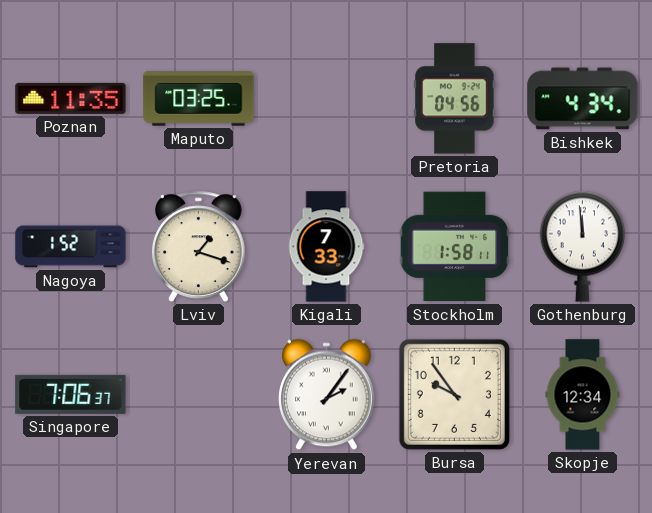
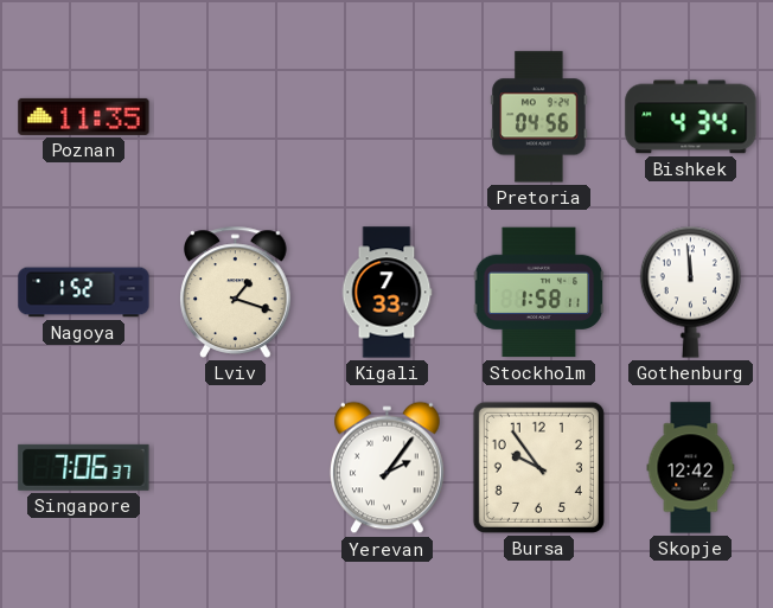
Maputo: 03:25 -> none (199, 99)
Skopje: 12:34 -> 12:42 (691, 468)
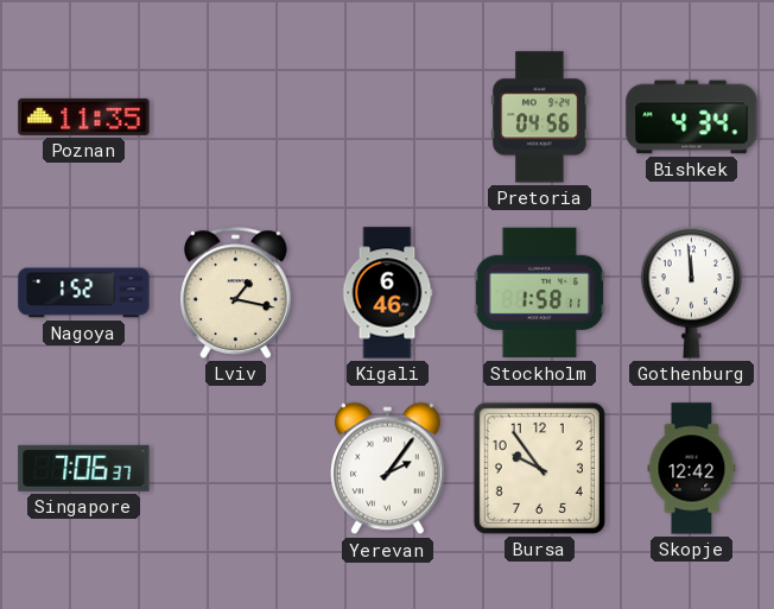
Lviv: 1:18 -> 1:17 (236, 292)
Kigali: 7:33 -> 6:46 (387, 293)
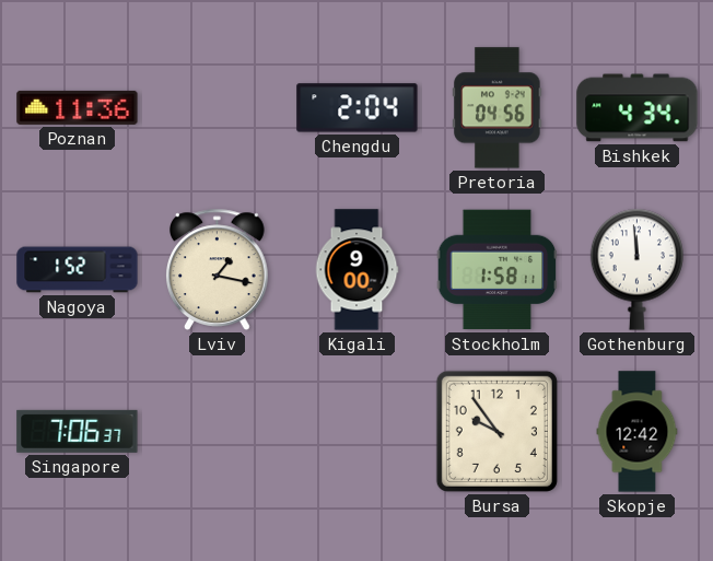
Poznan: 11:35 -> 11:36 (78, 107)
Chengdu: none -> 2:04 (358, 108)
Kigali: 6:46 -> 9:00 (356, 270)
Yerevan: 2:06 -> none (388, 469)
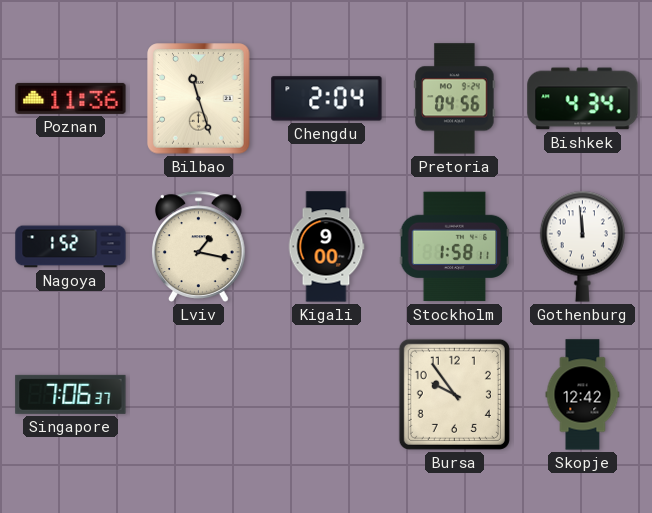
Bilbao: none -> 11:27 (199, 99)
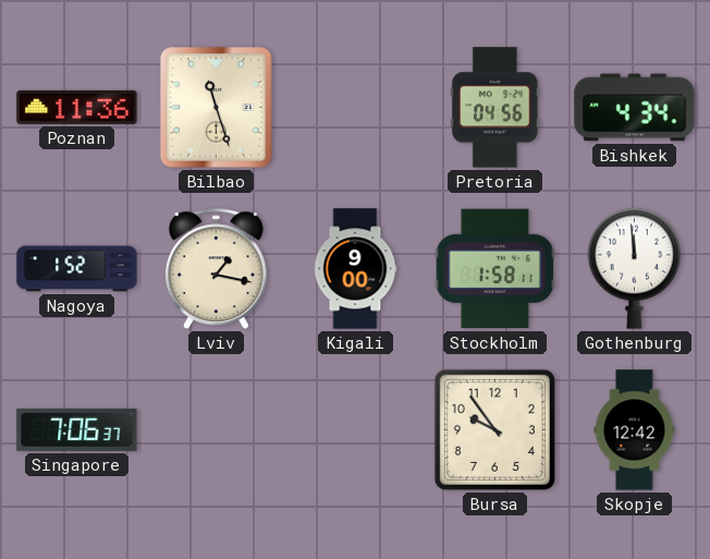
Chengdu: 2:04 -> none (327, 99)
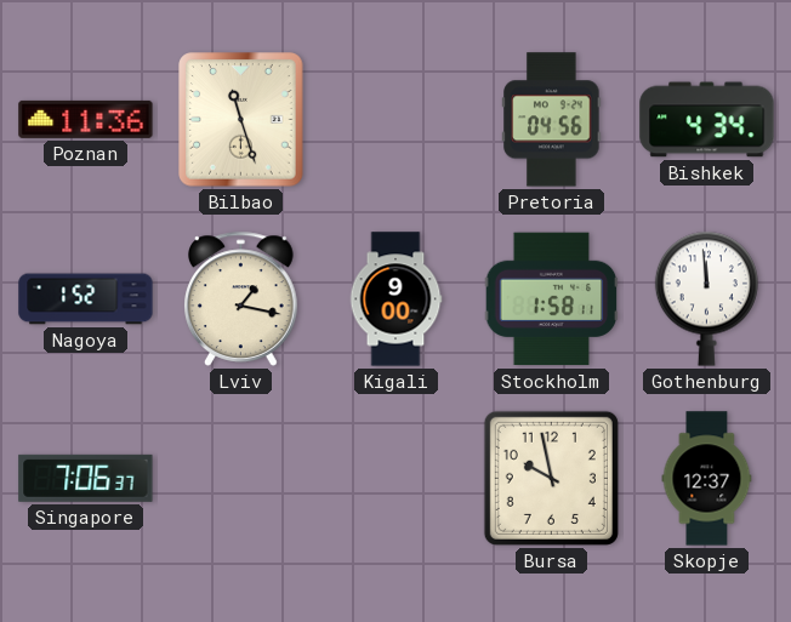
Bursa: 9:54 -> 9:58 (551, 478)
Skopje: 12:42 -> 12:37 (707, 479)
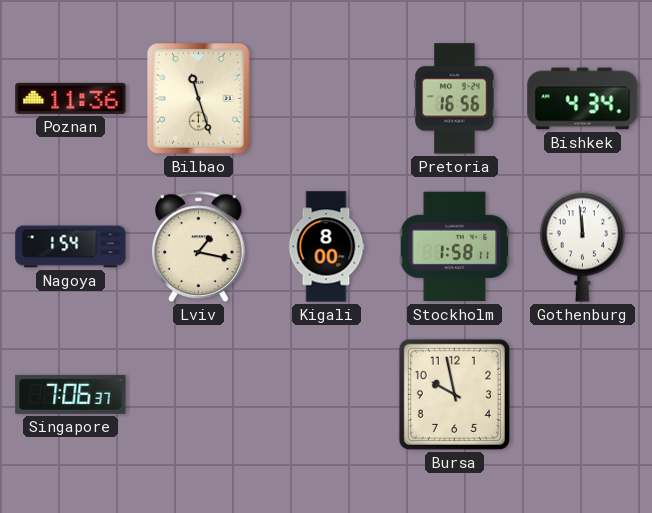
Pretoria: 04:56 -> 16:56 (455, 99)
Nagoya: 1:52 -> 1:54 (71, 247)
Kigali: 9:00 -> 8:00 (326, 247)
Skopje: 12:37 -> none (707, 479)
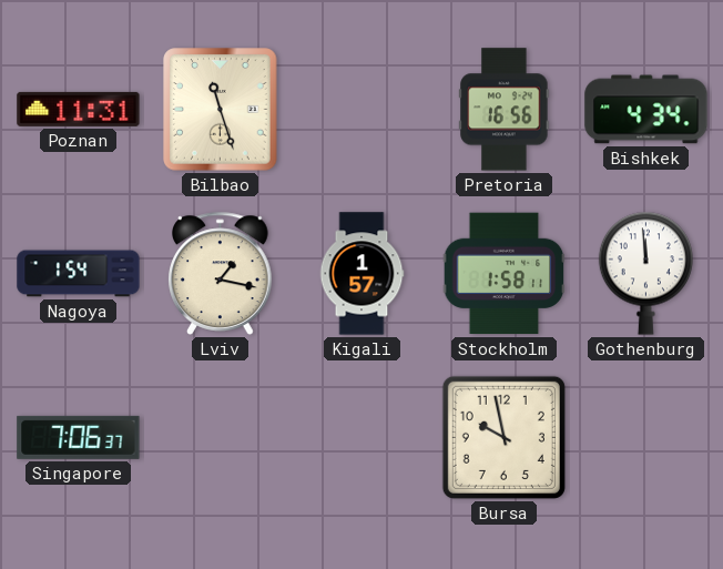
Poznan: 11:36 -> 11:31 (79, 109)
Kigali: 8:00 -> 1:57 (361, 274)
